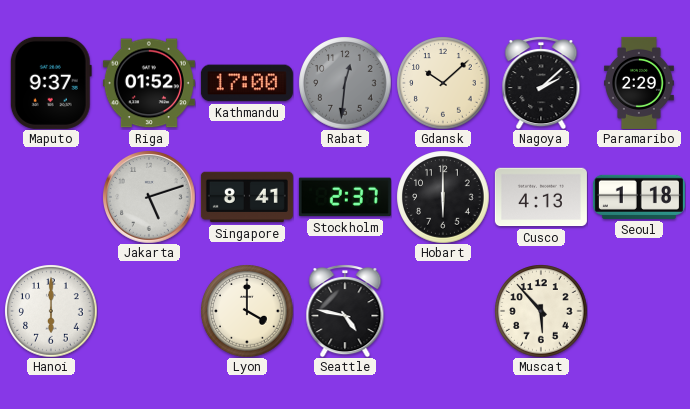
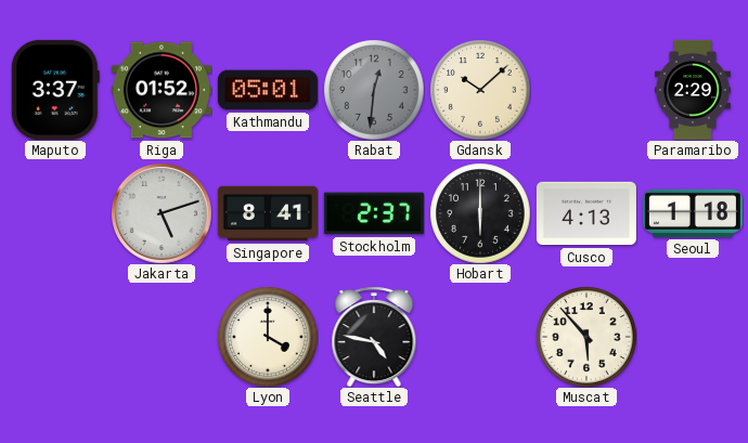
Maputo: 9:37 -> 3:37 (55, 90)
Kathmandu: 17:00 -> 05:01 (268, 90)
Nagoya: 2:08 -> none (541, 83)
Hanoi: 6:00 -> none (51, 311)
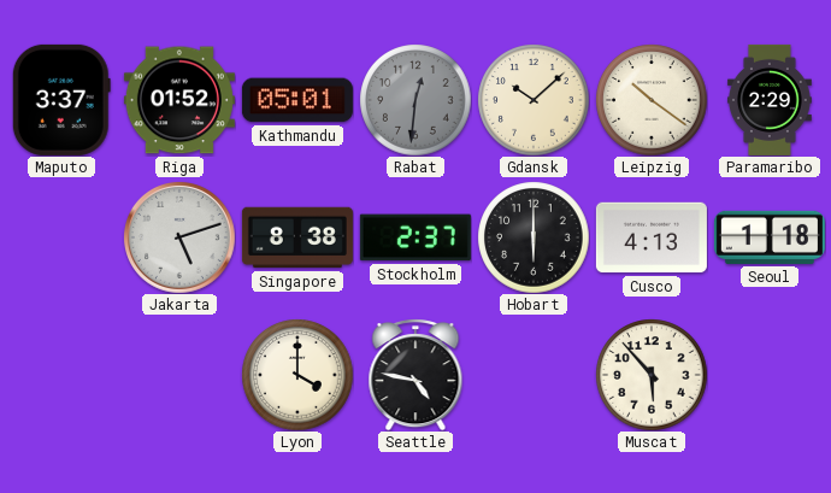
Leipzig: none -> 10:21 (652, 100)
Singapore: 8:41 -> 8:38 (297, 237)
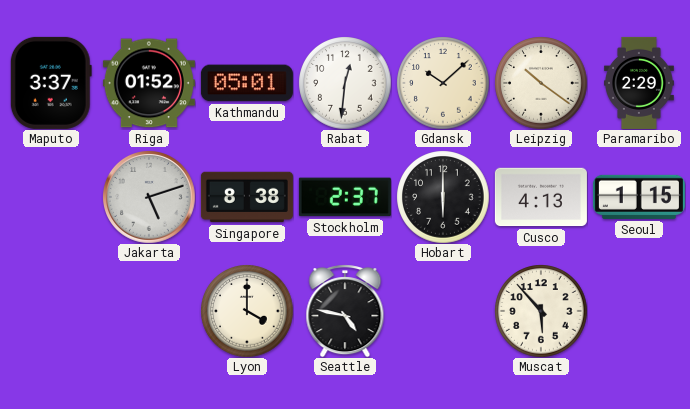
Rabat dial: grey -> white (345, 83)
Seoul: 1:18 -> 1:15 (639, 197)
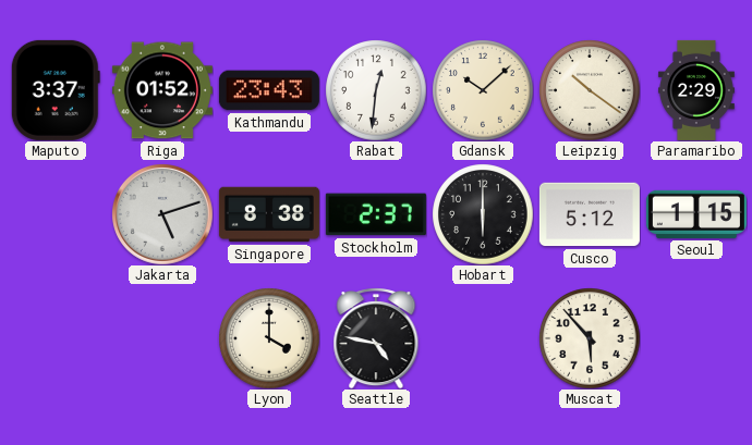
Kathmandu: 05:01 -> 23:43 (269, 90)
Cusco: 4:13 -> 5:12 (590, 214)
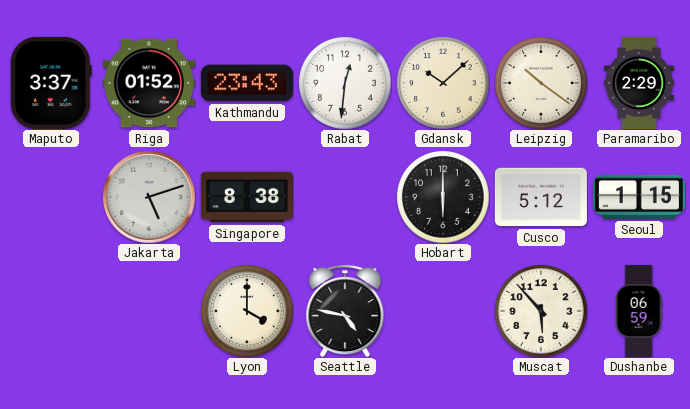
Stockholm: 2:37 -> none (376, 214)
Dushanbe: none -> 06:59 (639, 311)
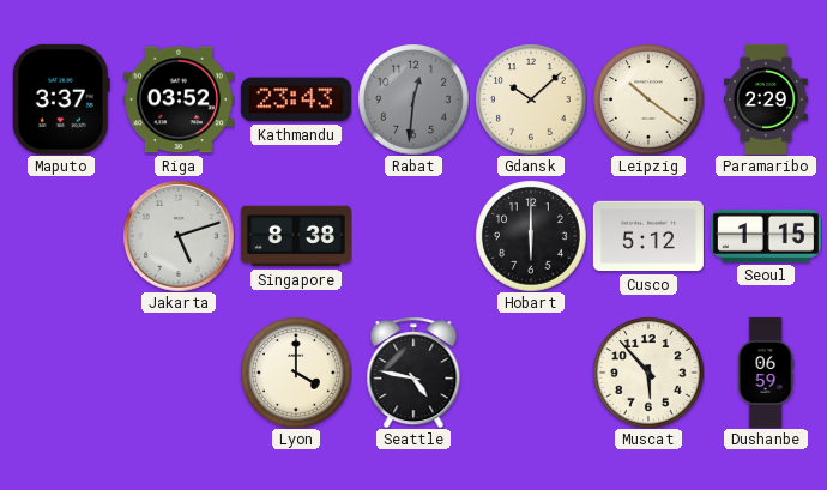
Riga: 01:52 -> 03:52 (179, 99)
Rabat dial: white -> grey (413, 99)
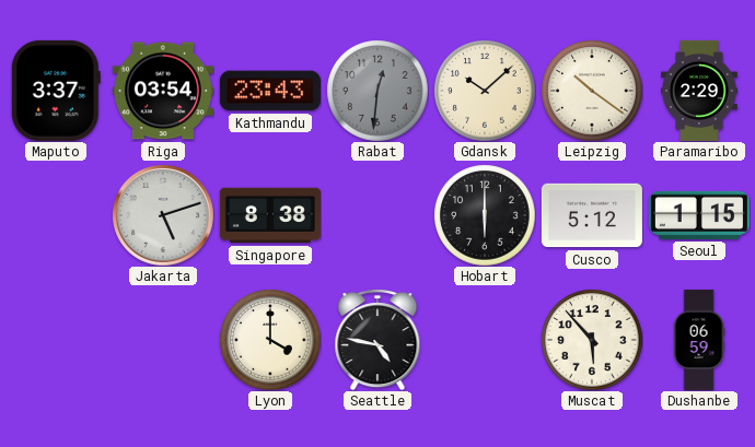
Riga: 03:52 -> 03:54 (163, 91)
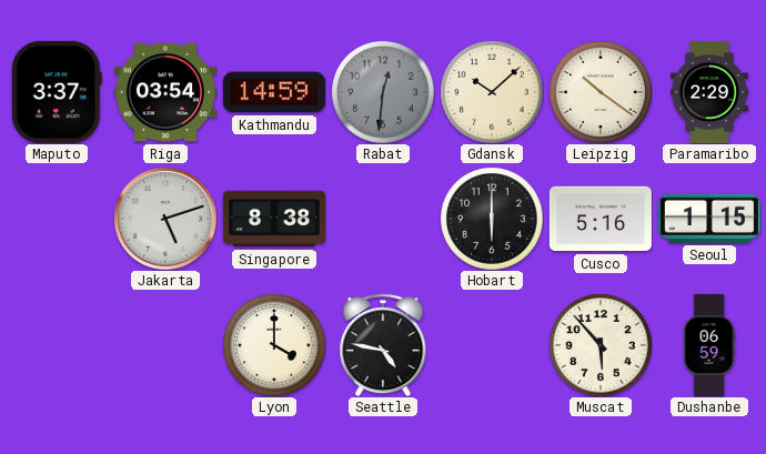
Kathmandu: 23:43 -> 14:59 (274, 92)
Cusco: 5:12 -> 5:16 (601, 219)
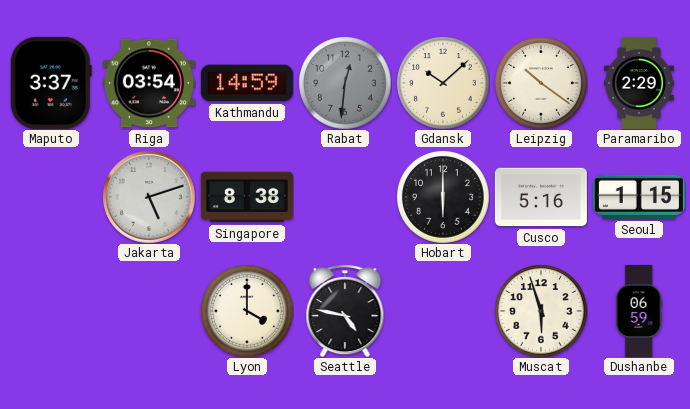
Muscat: 5:53 -> 5:57 (541, 311)
